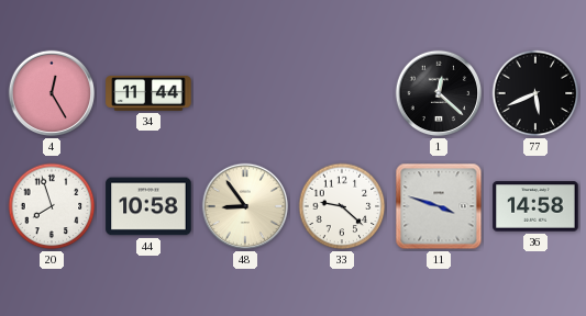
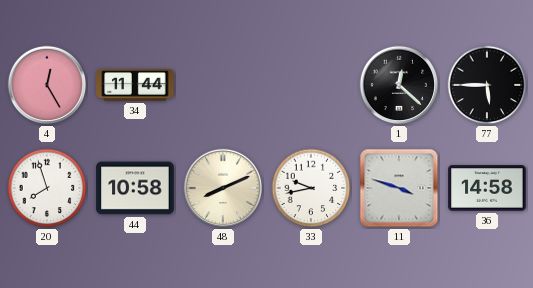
77: 5:41 -> 5:45 (487, 85)
48: 8:54 -> 8:11 (223, 188)
33: 9:22 -> 9:43 (311, 188)
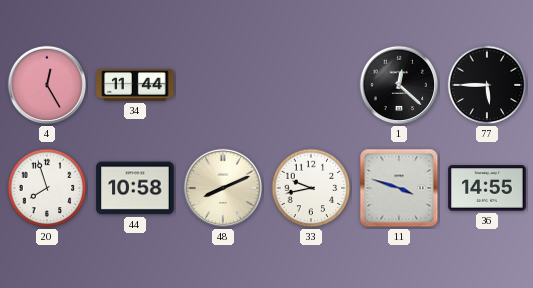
36: 14:58 -> 14:55 (487, 188)
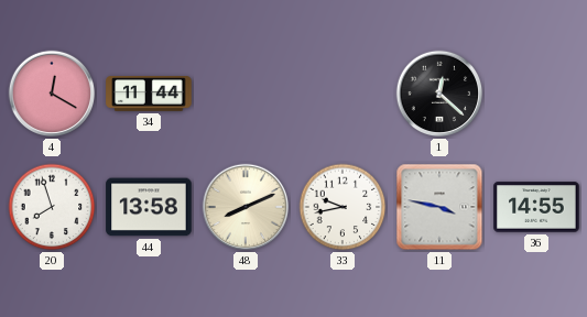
4: 12:25 -> 12:20 (52, 94)
77: 5:45 -> none (487, 85)
44: 10:58 -> 13:58 (149, 207)
11: 3:48 -> 3:47 (439, 207)
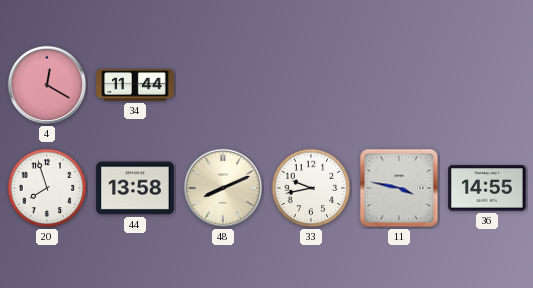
1: 12:22 -> none (439, 94)
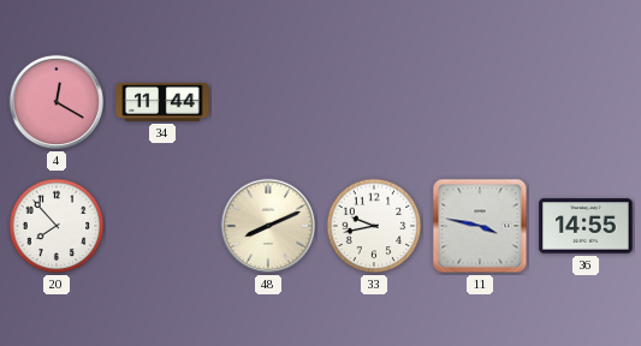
20: 7:57 -> 7:53 (57, 226)
44: 13:58 -> none (135, 188)
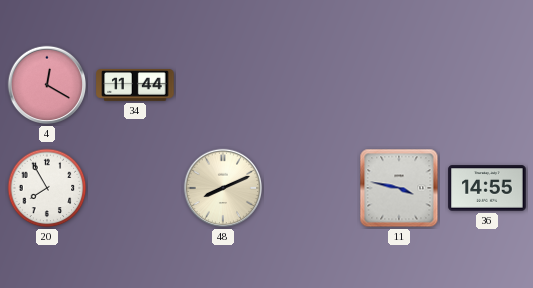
20: 7:53 -> 7:55 (47, 188)
33: 9:43 -> none (374, 226)
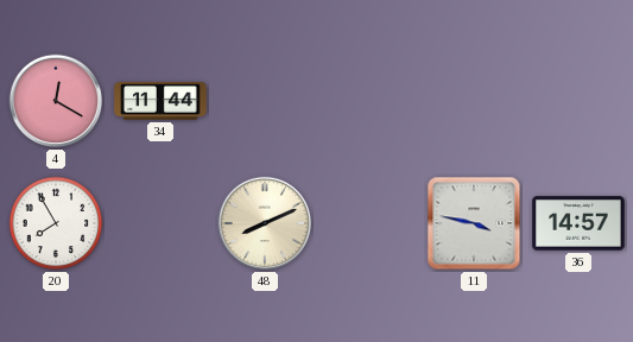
36: 14:55 -> 14:57 (578, 223)
